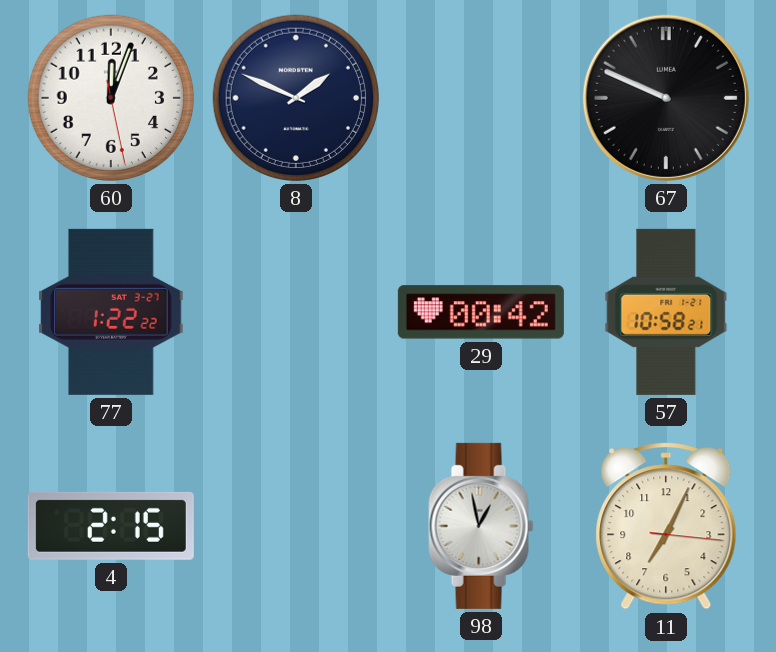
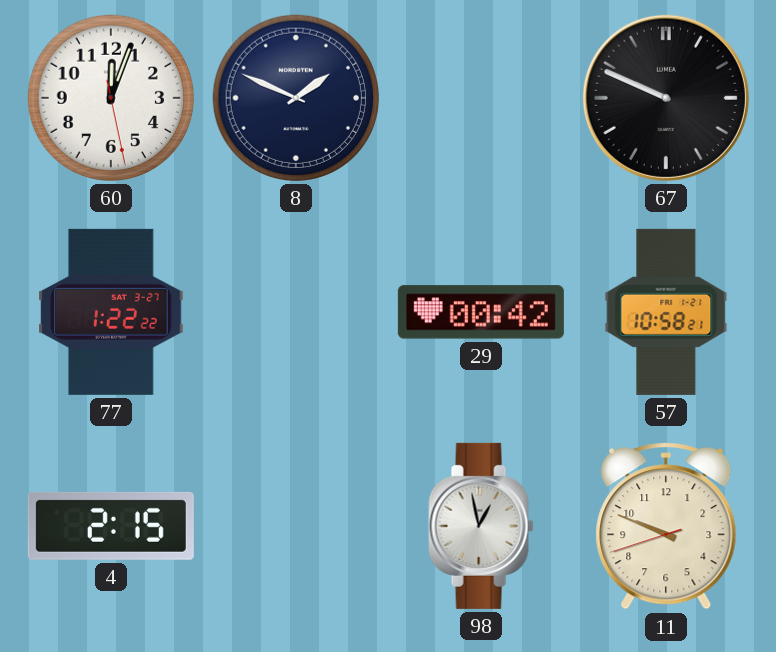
11: 7:04 -> 9:48 (666, 527)
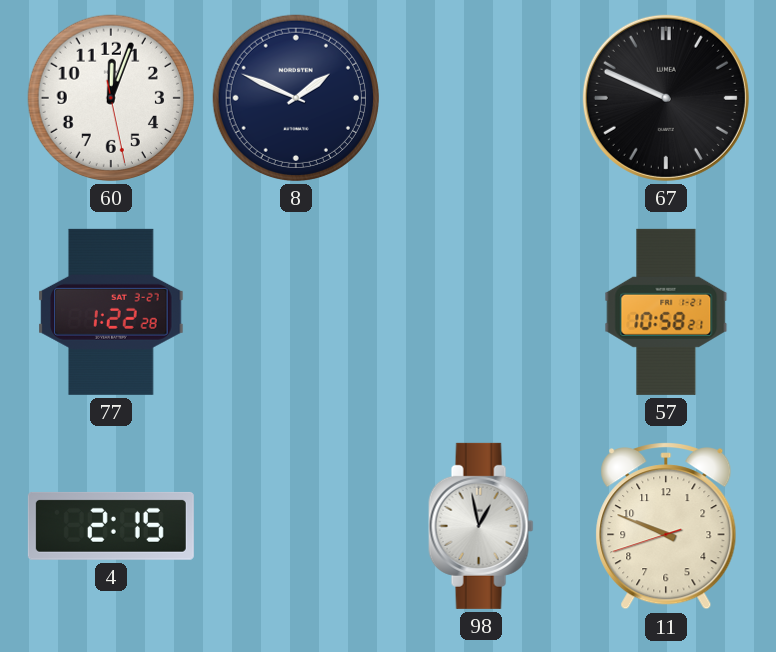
77: 1:22:22 -> 1:22:28 (111, 312)
29: 00:42 -> none (481, 312)
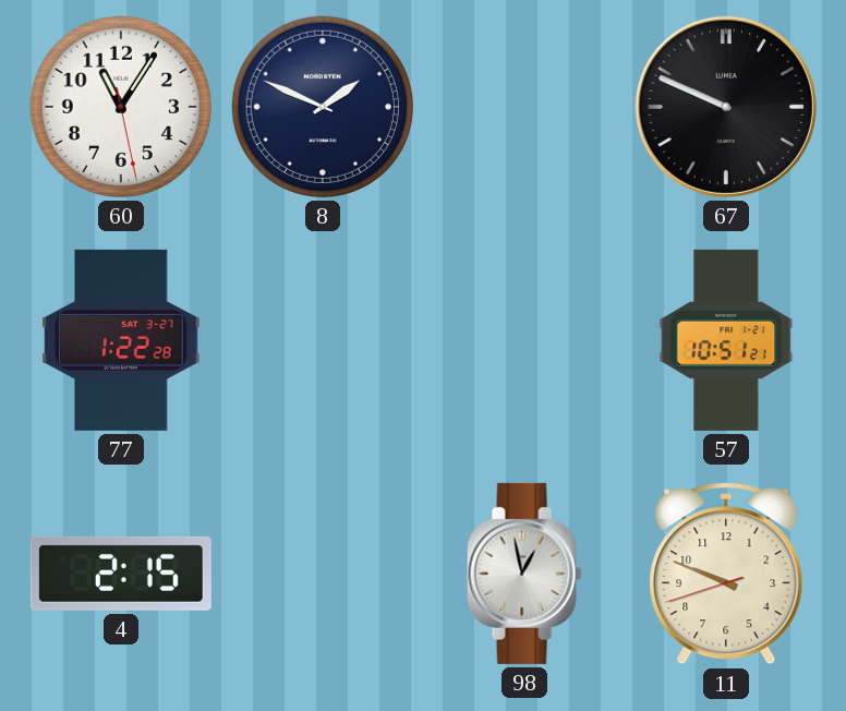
60: 12:03 -> 11:05 (121, 107)
57: 10:58 -> 10:51 (726, 340)
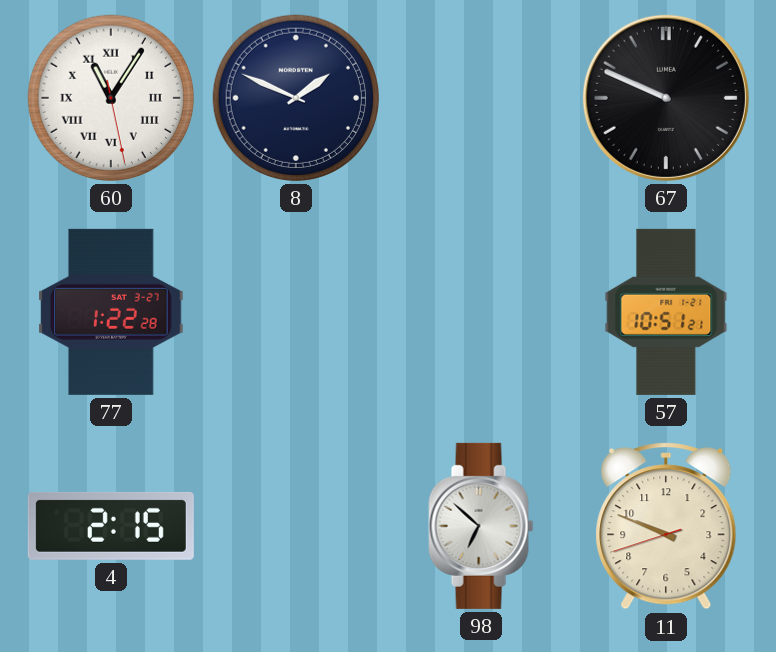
60 numerals: Arabic -> Roman (111, 98)
98: 12:58 -> 6:52 (481, 526)
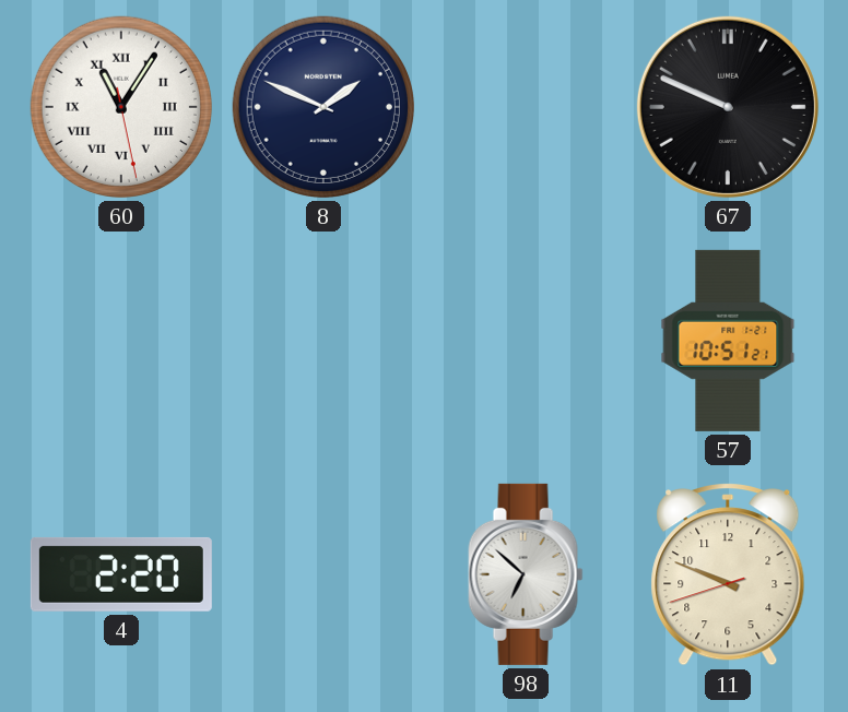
77: 1:22 -> none (111, 312)
4: 2:15 -> 2:20 (121, 574)
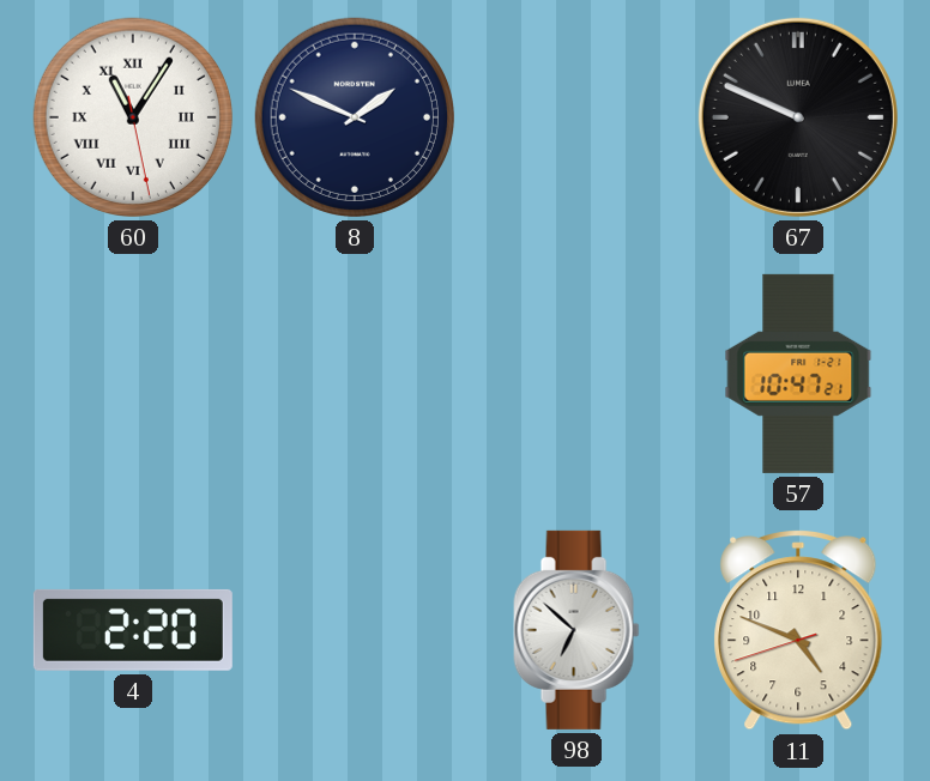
57: 10:51 -> 10:47 (798, 374)
11: 9:48 -> 4:48 (798, 631)
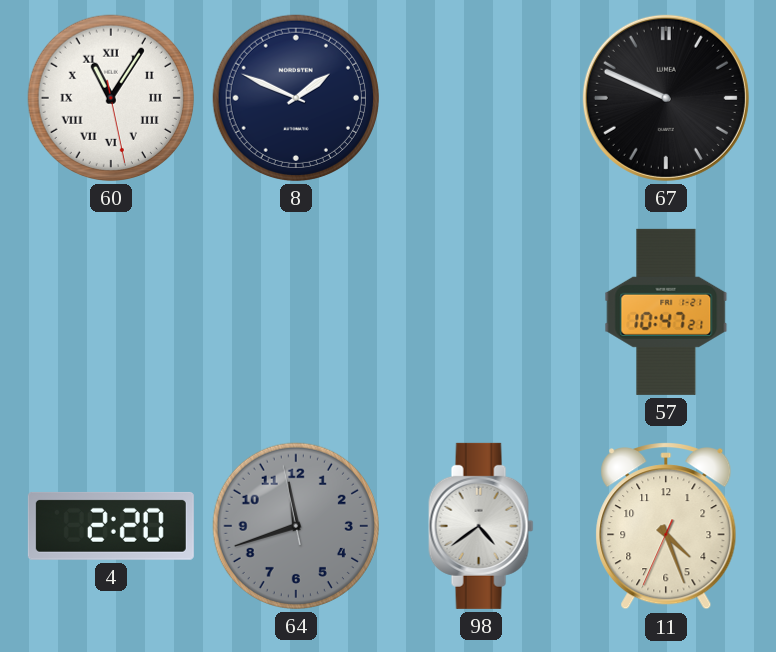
64: none -> 11:41 (296, 526)
98: 6:52 -> 4:39 (481, 526)
11: 4:48 -> 4:26 (666, 527)
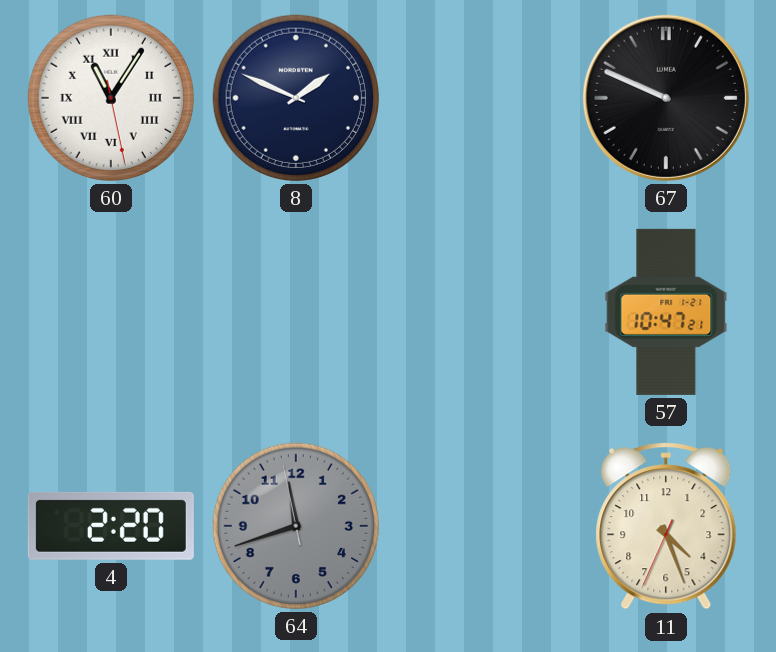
98: 4:39 -> none (481, 526)
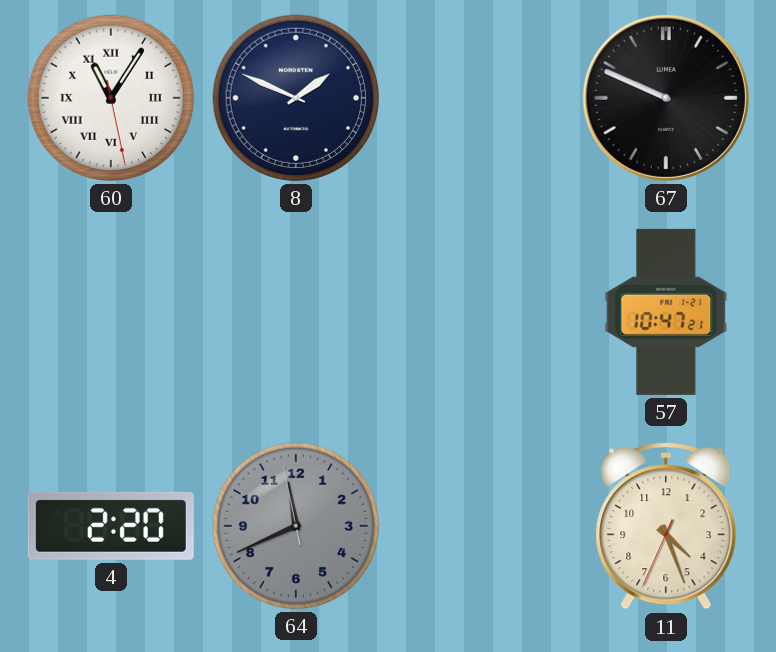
64: 11:41 -> 11:40 (296, 526)
